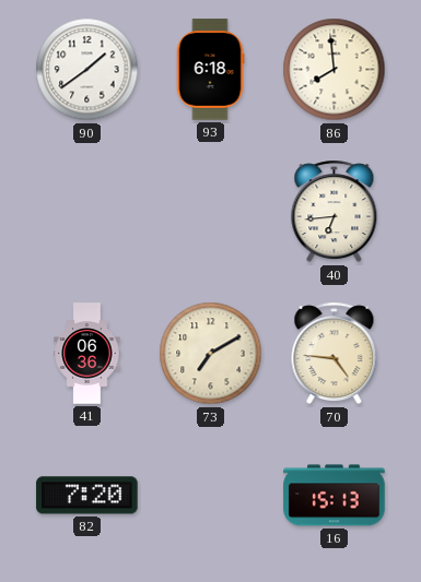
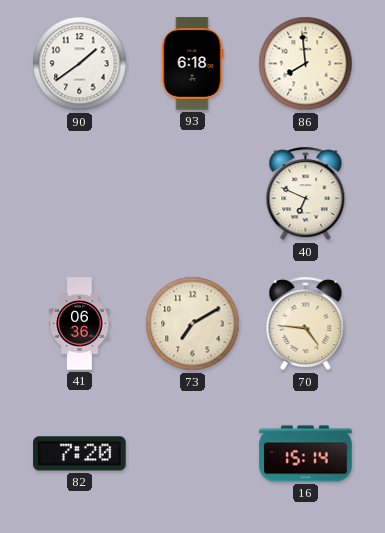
40: 6:44 -> 6:49 (306, 194)
16: 15:13 -> 15:14 (306, 454)
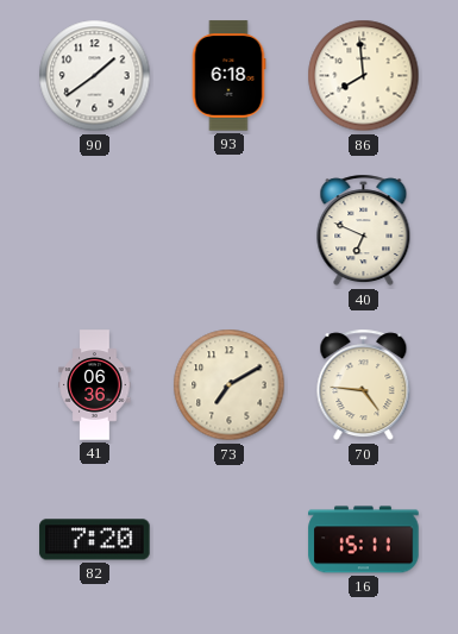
16: 15:14 -> 15:11 (364, 540)
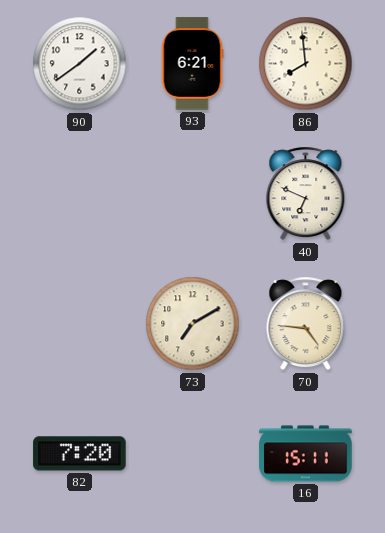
93: 6:18 -> 6:21 (192, 64)
41: 06:36 -> none (95, 385)
